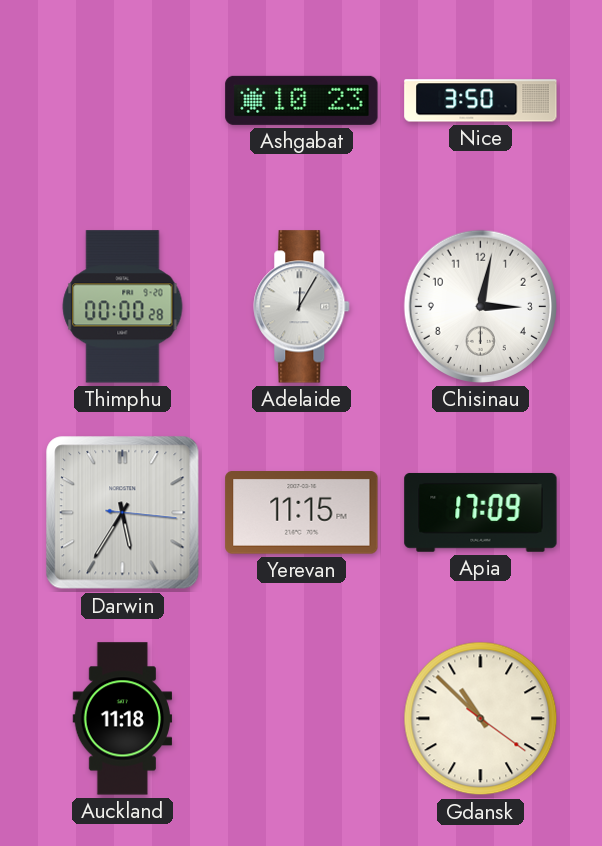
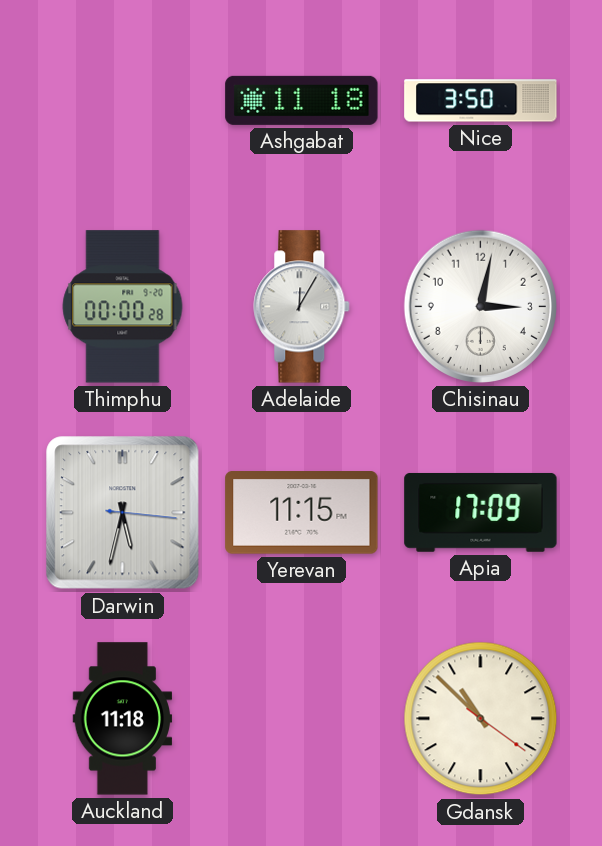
Ashgabat: 10:23 -> 11:18 (302, 100)
Darwin: 5:35 -> 5:32 (123, 513)
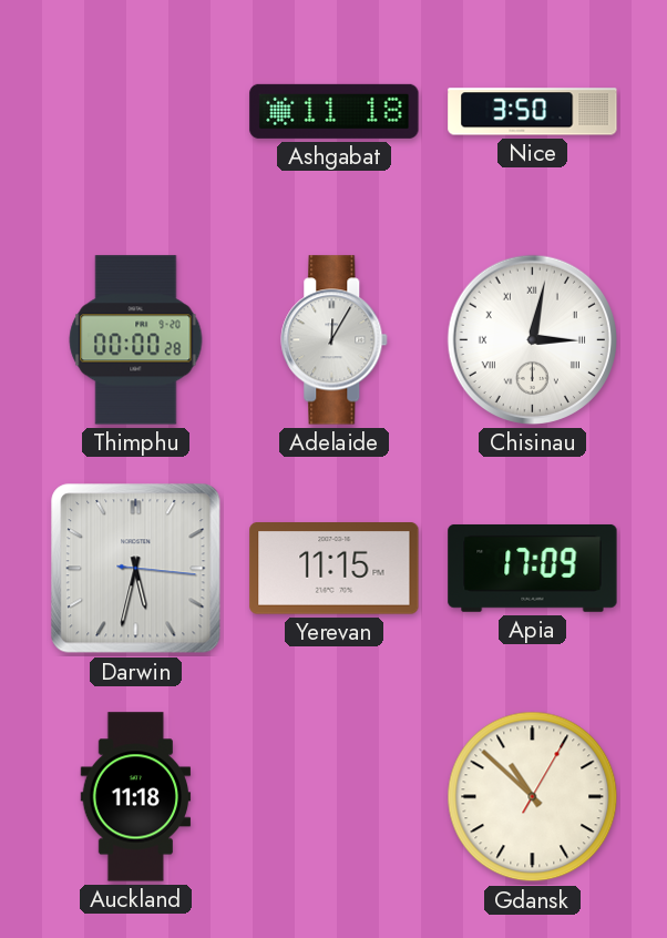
Chisinau numerals: Arabic -> Roman (532, 339)
Gdansk: 10:52:21 -> 10:52:05 (533, 797)
